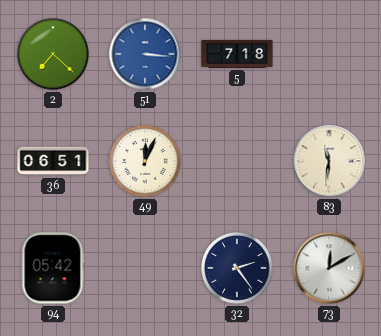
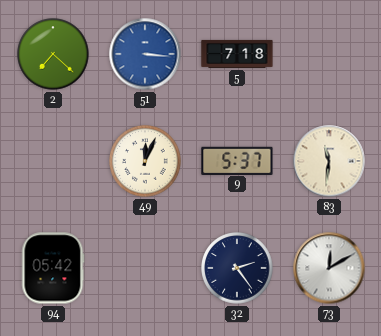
36: 06:51 -> none (53, 161)
9: none -> 5:37 (237, 160)
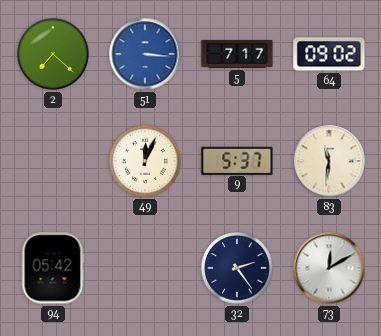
5: 7:18 -> 7:17 (237, 54)
64: none -> 09:02 (329, 54)
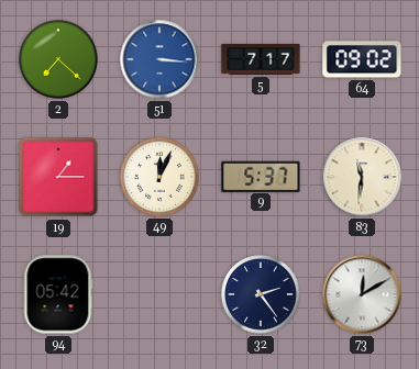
19: none -> 1:15 (58, 177)
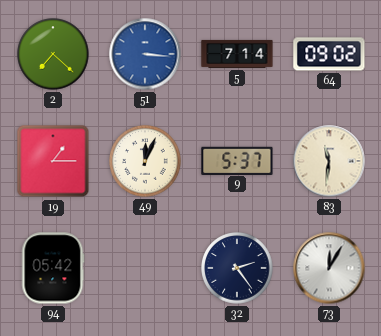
5: 7:17 -> 7:14 (237, 54)
73: 12:10 -> 12:05 (329, 268)
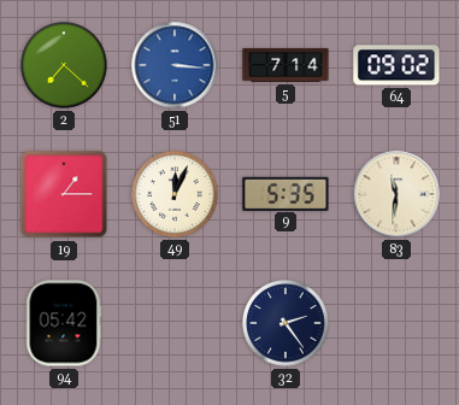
9: 5:37 -> 5:35 (286, 193)
73: 12:05 -> none (329, 268)
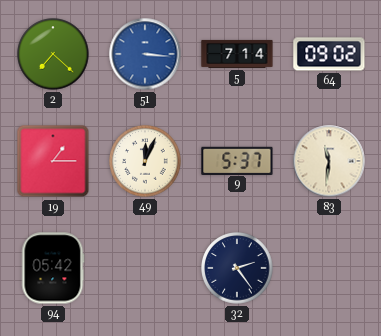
9: 5:35 -> 5:37 (237, 160)
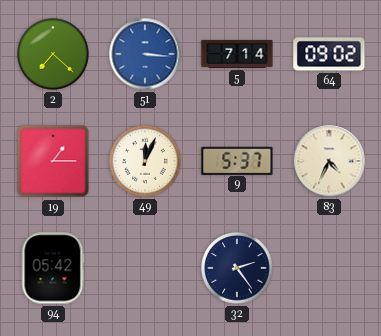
83: 11:31 -> 4:34 (329, 161)
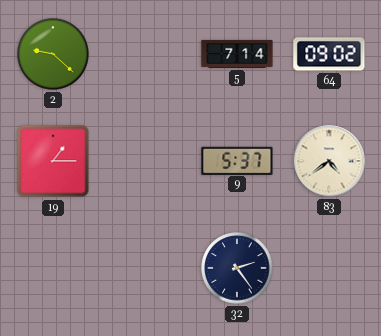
2: 7:22 -> 9:22 (53, 54)
51: 3:16 -> none (145, 54)
49: 12:04 -> none (145, 161)
83: 4:34 -> 4:39 (329, 161)
94: 05:42 -> none (53, 268)
